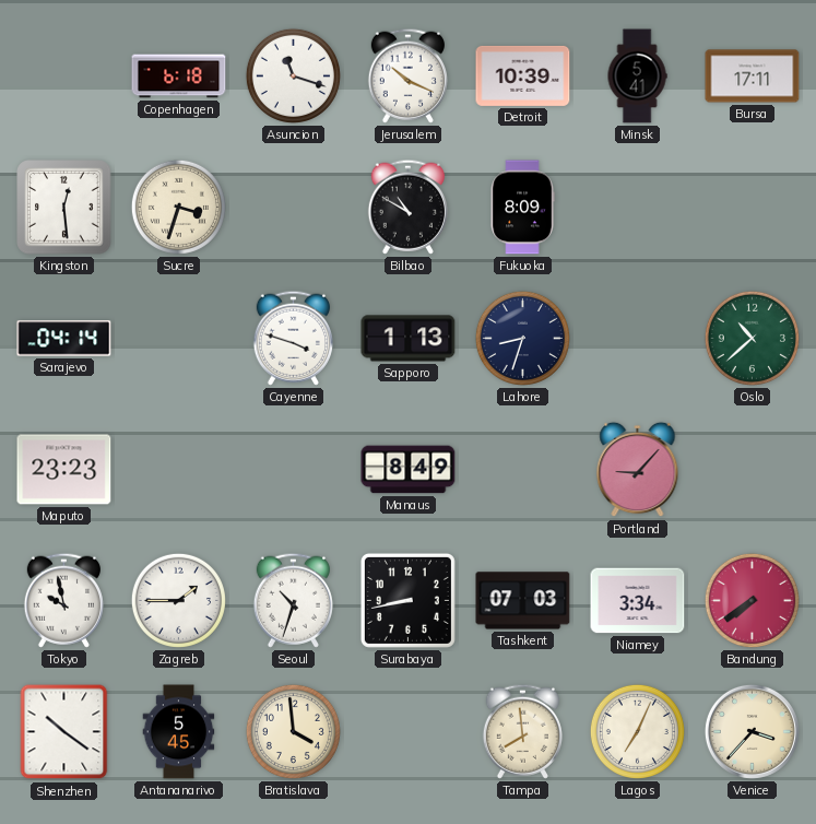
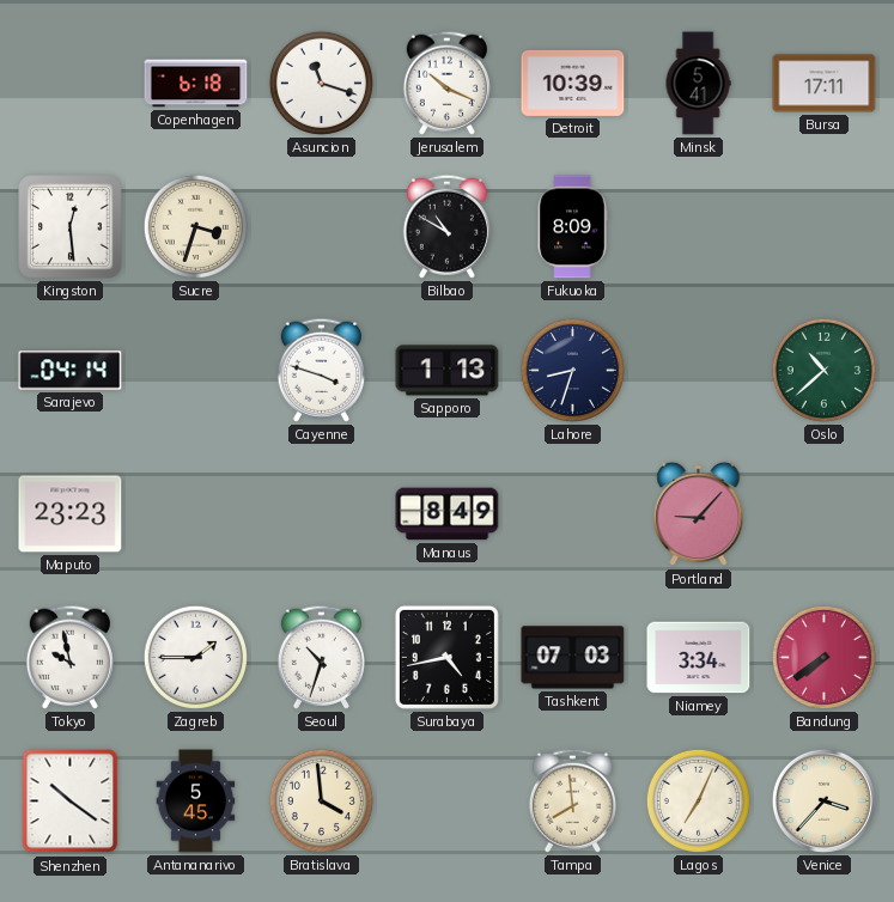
Surabaya: 8:43 -> 4:43 (446, 657)
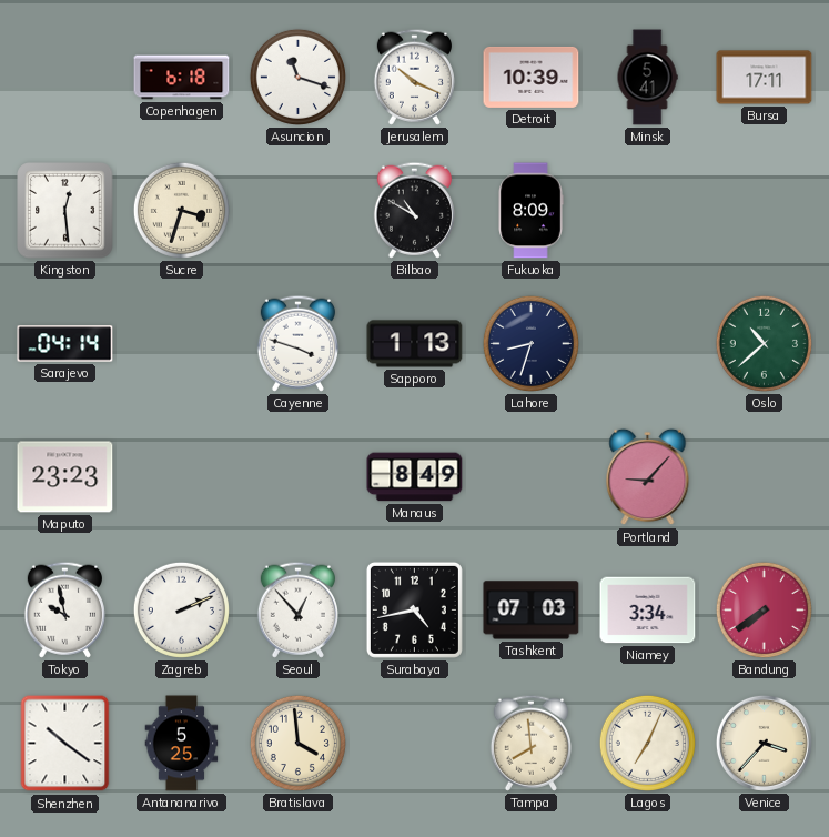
Zagreb: 1:45 -> 2:11 (181, 609)
Seoul: 10:33 -> 12:53 (297, 609)
Antananarivo: 5:45 -> 5:25 (182, 744)
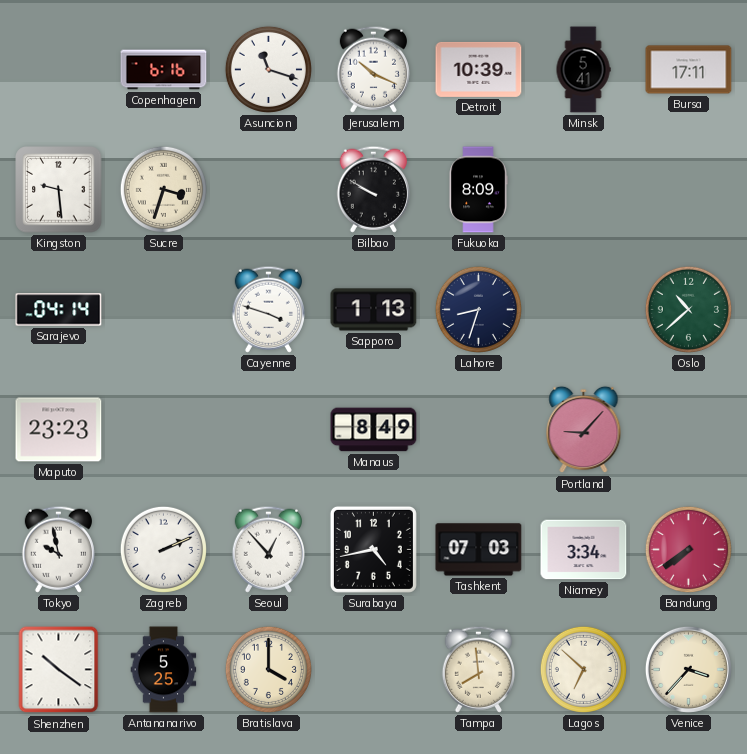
Copenhagen: 6:18 -> 6:16 (164, 70)
Kingston: 12:29 -> 9:29 (59, 190)
Bilbao: 10:50 -> 9:50 (373, 189)
Bratislava: 3:59 -> 4:00 (268, 669)
Lagos: 7:04 -> 6:52 (583, 669)
